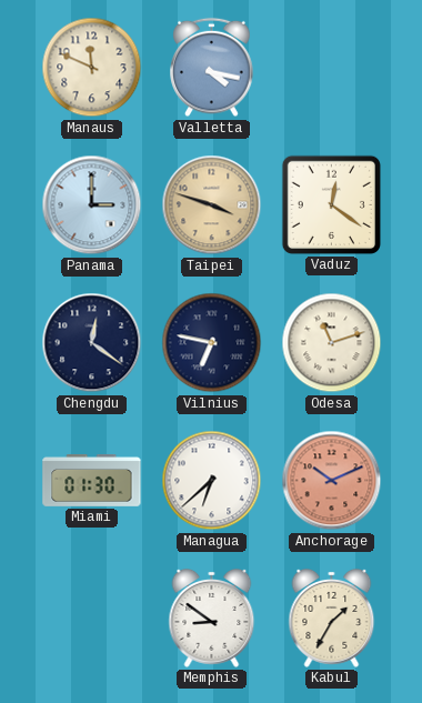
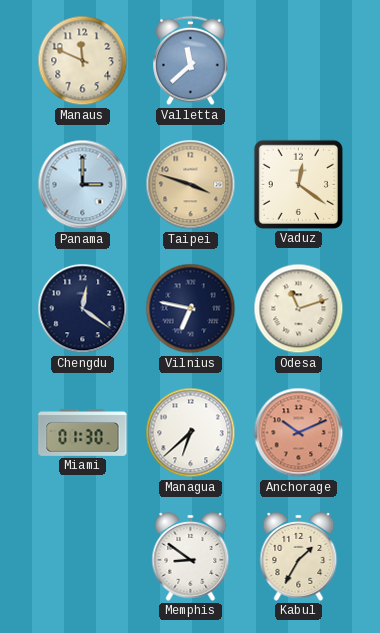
Valletta: 4:17 -> 11:38 (191, 61)
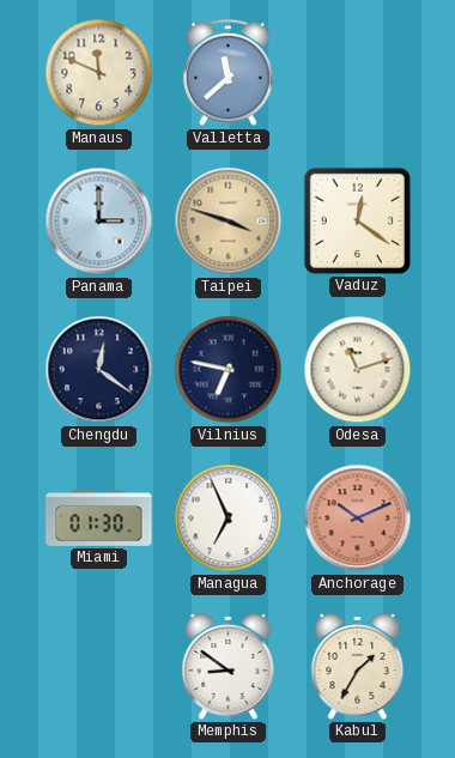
Managua: 6:38 -> 6:56 (229, 519)
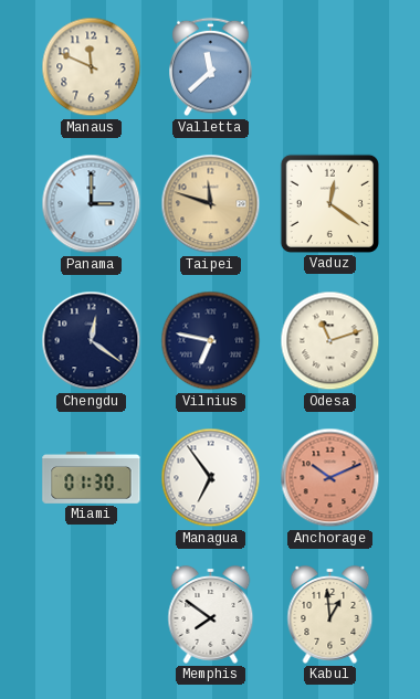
Taipei: 3:48 -> 11:48 (211, 204)
Managua: 6:56 -> 6:54 (211, 478)
Memphis: 8:51 -> 7:51 (211, 615)
Kabul: 1:35 -> 12:59 (330, 615)
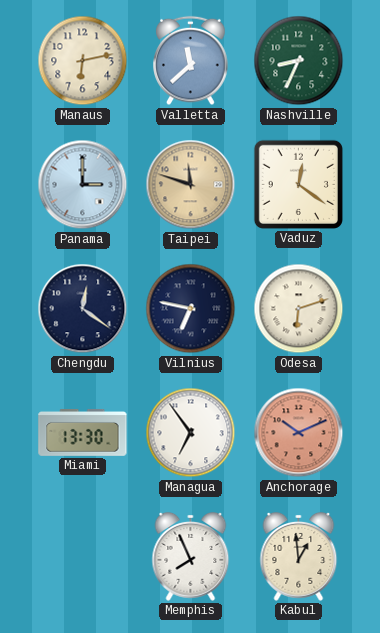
Manaus: 11:49 -> 6:13 (83, 61)
Nashville: none -> 8:34 (299, 61)
Odesa: 11:12 -> 6:12 (299, 309)
Miami: 01:30 -> 13:30 (83, 433)
Memphis: 7:51 -> 7:56 (191, 557)
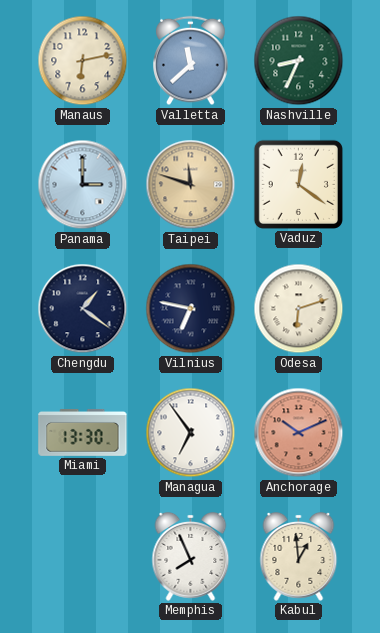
Chengdu: 12:21 -> 1:21 (83, 309)
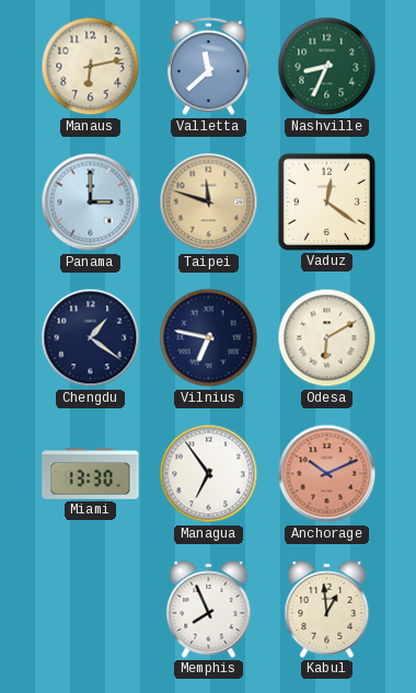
Odesa: 6:12 -> 6:10 (327, 338)
